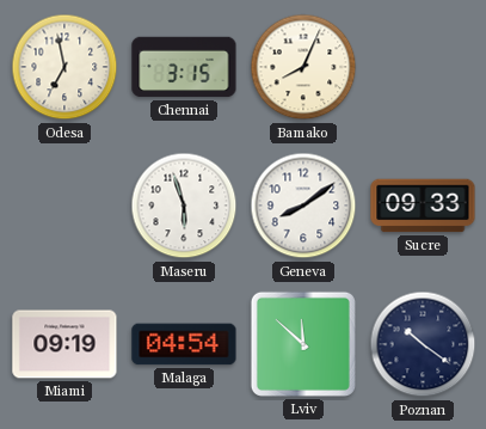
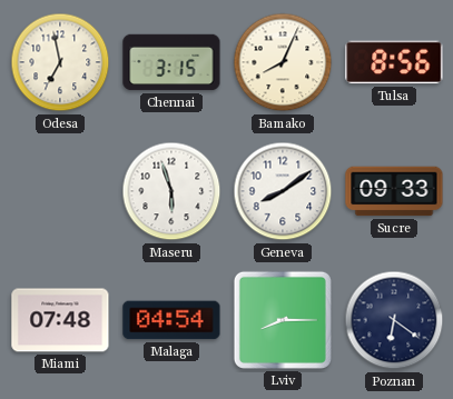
Tulsa: none -> 8:56 (394, 62)
Miami: 09:19 -> 07:48 (60, 320)
Lviv: 11:52 -> 8:15 (283, 320)
Poznan: 10:21 -> 6:21 (394, 320)
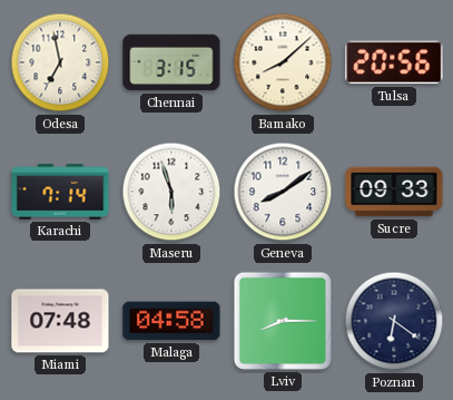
Bamako: 8:04 -> 8:08 (283, 62)
Tulsa: 8:56 -> 20:56 (394, 62)
Karachi: none -> 7:14 (60, 192)
Malaga: 04:54 -> 04:58 (171, 321)
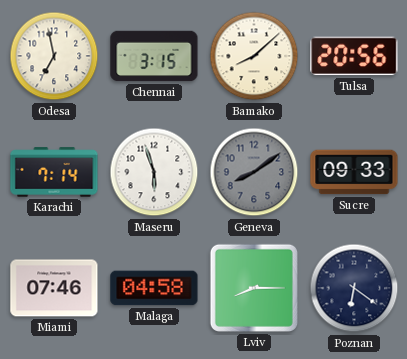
Geneva dial: white -> grey (254, 172)
Miami: 07:48 -> 07:46 (54, 288)
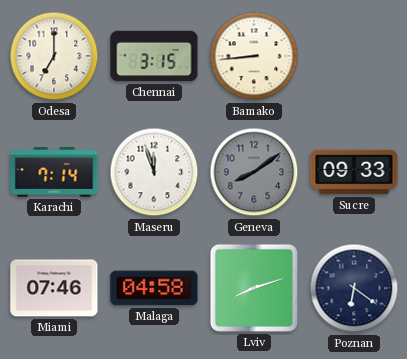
Odesa: 6:58 -> 7:00 (54, 56)
Bamako: 8:08 -> 8:44 (254, 56)
Tulsa: 20:56 -> none (354, 56)
Maseru: 5:57 -> 11:57 (154, 172)
Lviv: 8:15 -> 8:12 (254, 288)
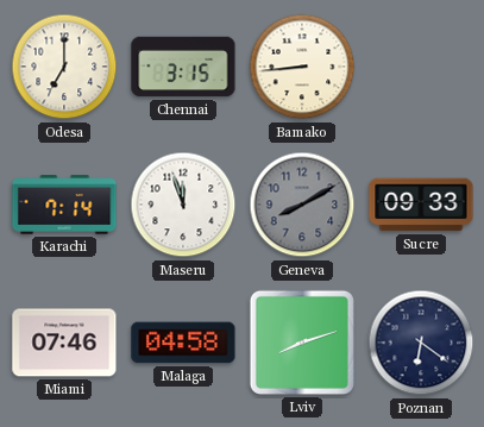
Geneva: 8:09 -> 8:10 (302, 205)
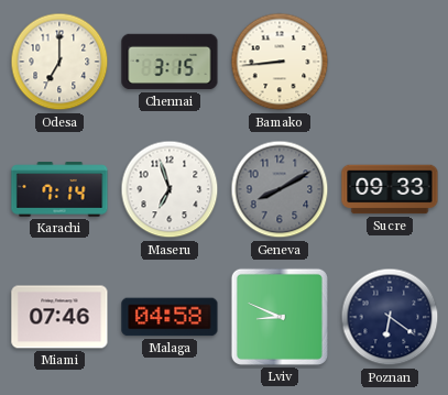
Maseru: 11:57 -> 6:57 (170, 189)
Lviv: 8:12 -> 8:49 (280, 317)
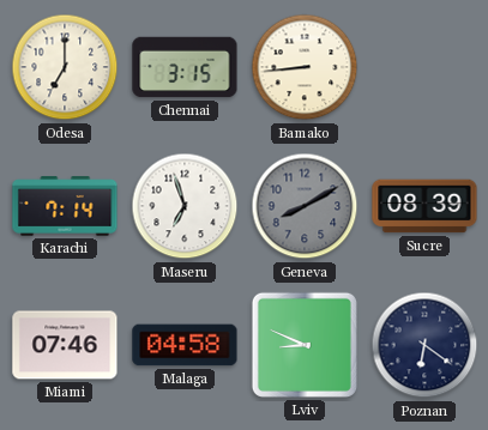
Sucre: 09:33 -> 08:39 (424, 206)
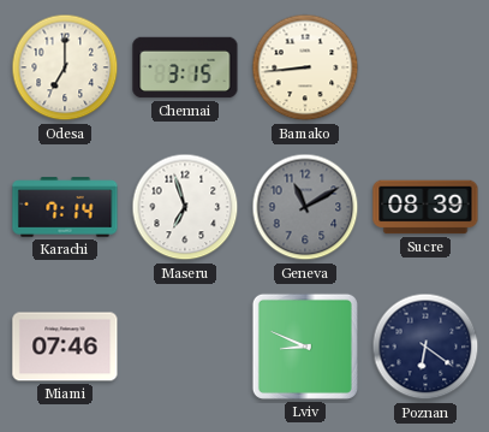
Geneva: 8:10 -> 11:10 (305, 207)
Malaga: 04:58 -> none (185, 345)
